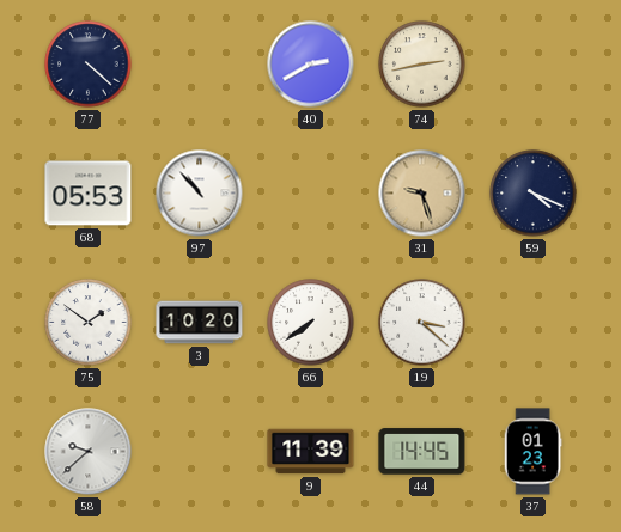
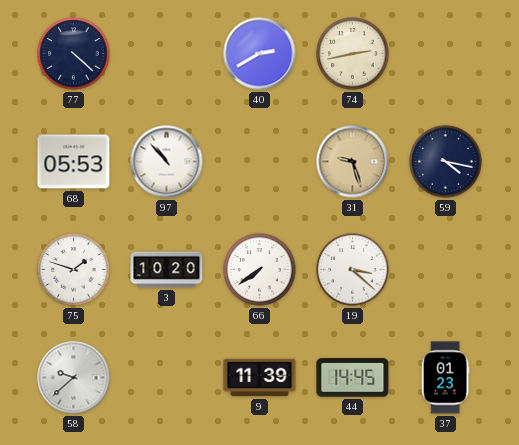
59: 4:19 -> 4:17 (446, 162)
75: 1:51 -> 1:48 (74, 270)
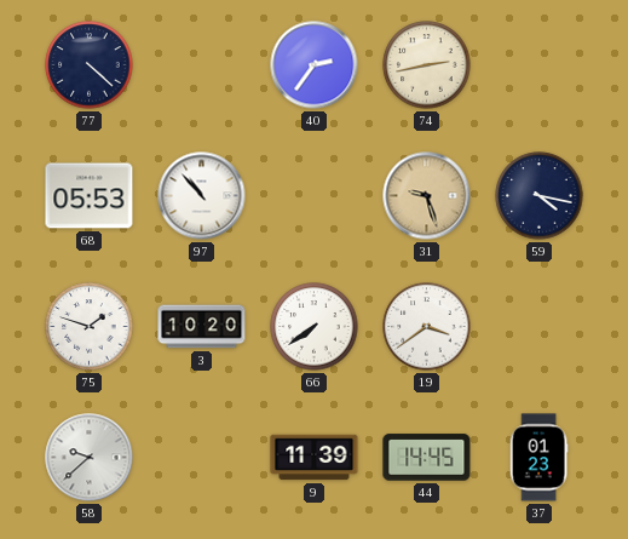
40: 2:40 -> 2:36 (315, 65)
19: 3:22 -> 3:39 (427, 327)
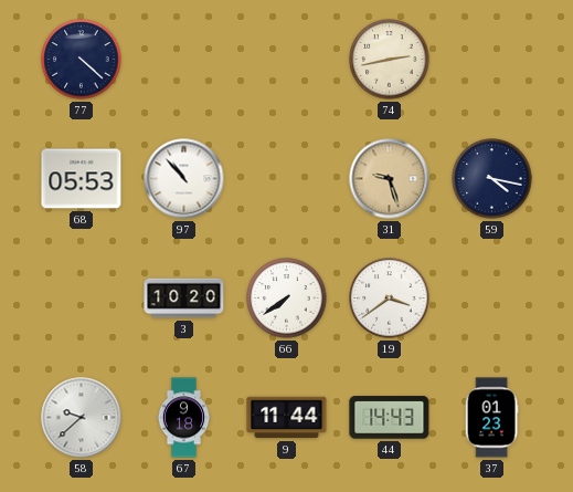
40: 2:36 -> none (315, 65)
75: 1:48 -> none (90, 327)
67: none -> 9:18 (184, 418)
9: 11:39 -> 11:44 (287, 418)
44: 14:45 -> 14:43 (390, 418)
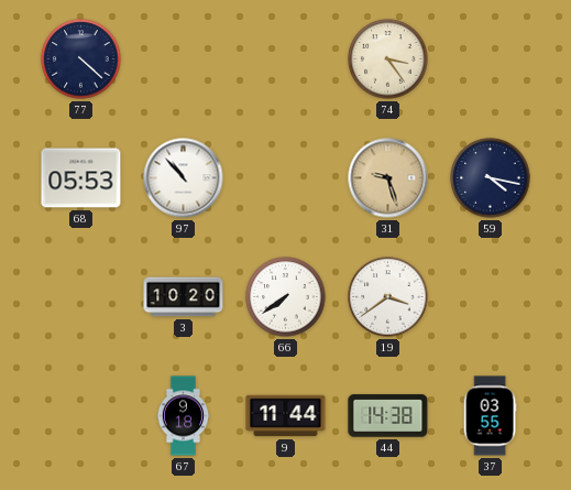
74: 2:43 -> 3:24 (388, 59)
58: 9:38 -> none (82, 418)
44: 14:43 -> 14:38 (388, 416)
37: 01:23 -> 03:55 (490, 416)
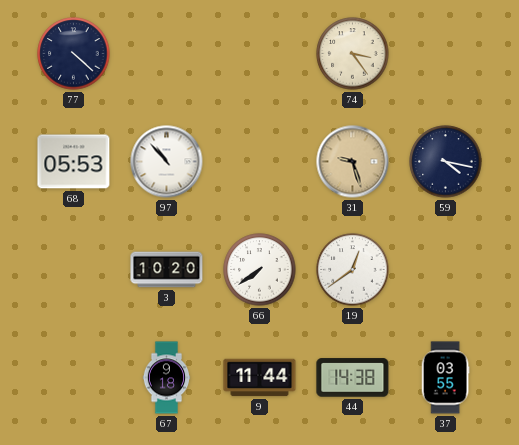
19: 3:39 -> 12:39 (353, 270)
